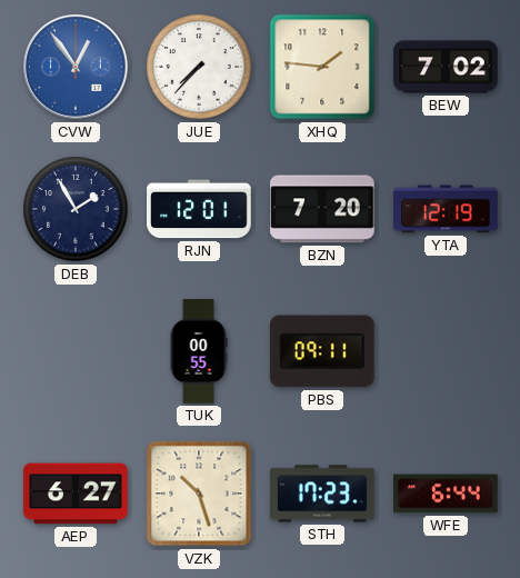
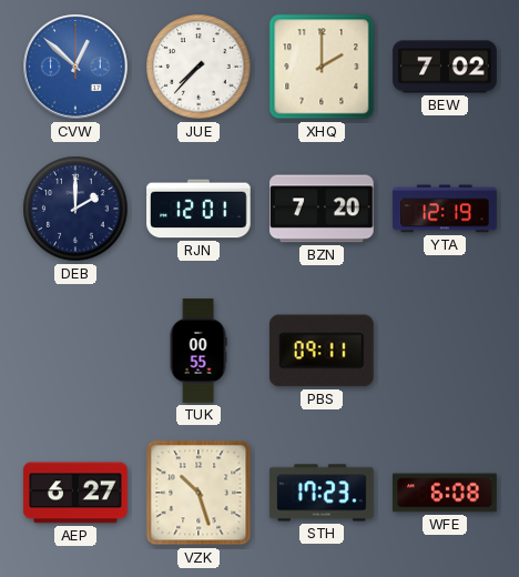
CVW: 12:54 -> 12:52 (75, 67)
XHQ: 1:46 -> 2:00 (322, 67)
DEB: 1:55 -> 2:00 (75, 209)
WFE: 6:44 -> 6:08 (446, 493)
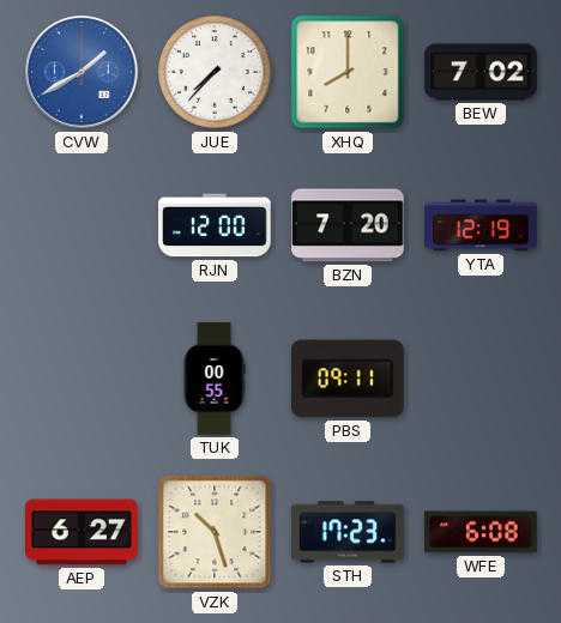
CVW: 12:52 -> 1:40 (82, 72)
XHQ: 2:00 -> 8:00 (348, 72)
DEB: 2:00 -> none (75, 209)
RJN: 12:01 -> 12:00 (215, 225)
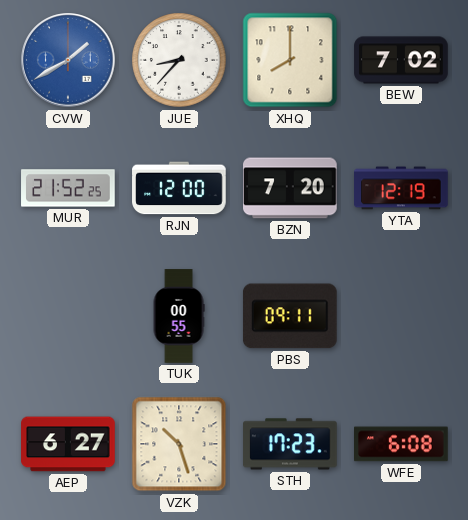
JUE: 7:37 -> 8:37 (179, 60)
MUR: none -> 21:52 (68, 188)
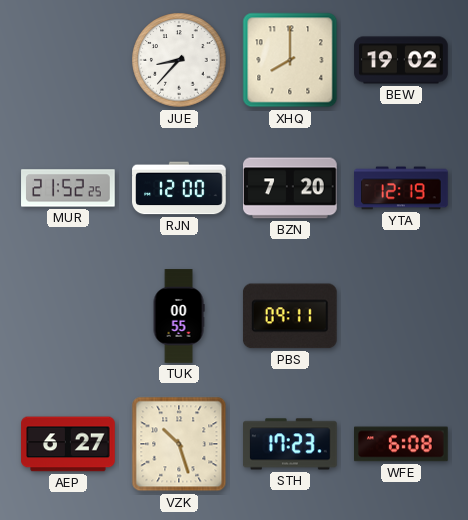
CVW: 1:40 -> none (68, 60)
BEW: 7:02 -> 19:02 (401, 60)
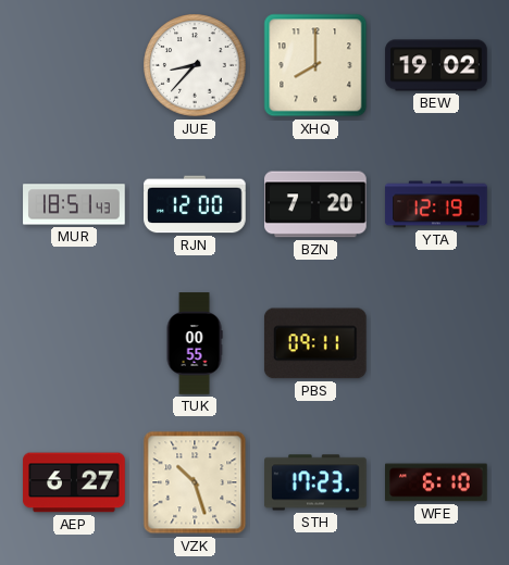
MUR: 21:52 -> 18:51 (74, 204)
WFE: 6:08 -> 6:10 (437, 482)
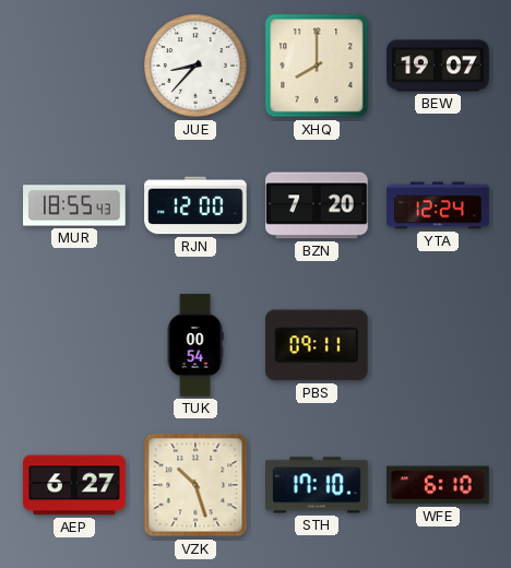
BEW: 19:02 -> 19:07 (438, 66)
MUR: 18:51 -> 18:55 (74, 205)
YTA: 12:19 -> 12:24 (438, 205)
TUK: 00:55 -> 00:54 (195, 345)
STH: 17:23 -> 17:10 (317, 485)
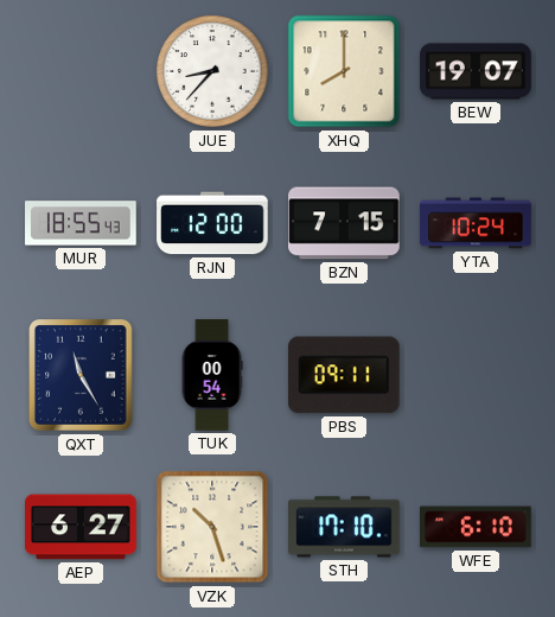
BZN: 7:20 -> 7:15 (345, 223)
YTA: 12:24 -> 10:24 (476, 223)
QXT: none -> 11:25 (81, 375)
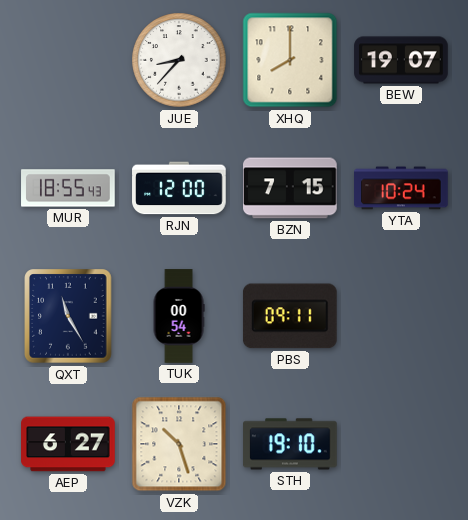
STH: 17:10 -> 19:10 (290, 444)
WFE: 6:10 -> none (477, 527)
